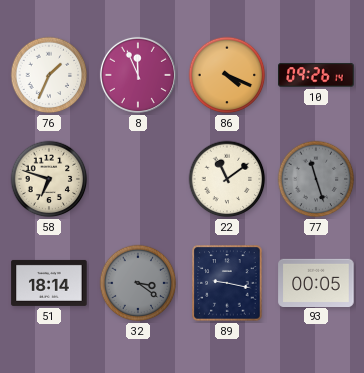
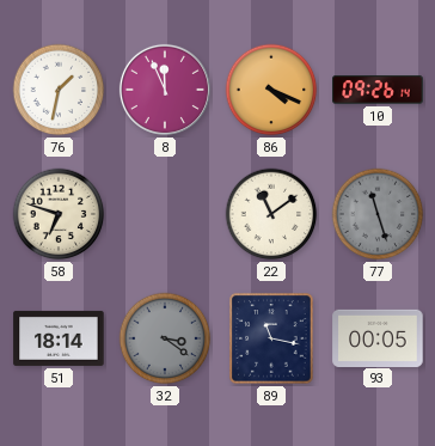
76: 1:34 -> 1:32 (59, 90)
89: 9:17 -> 11:17 (271, 338)
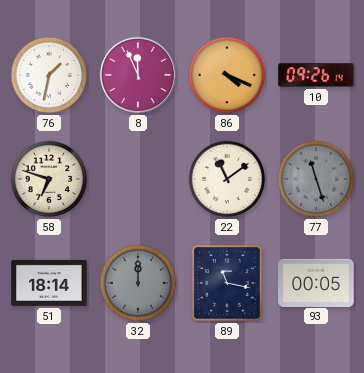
32: 3:21 -> 12:00 (138, 283)
